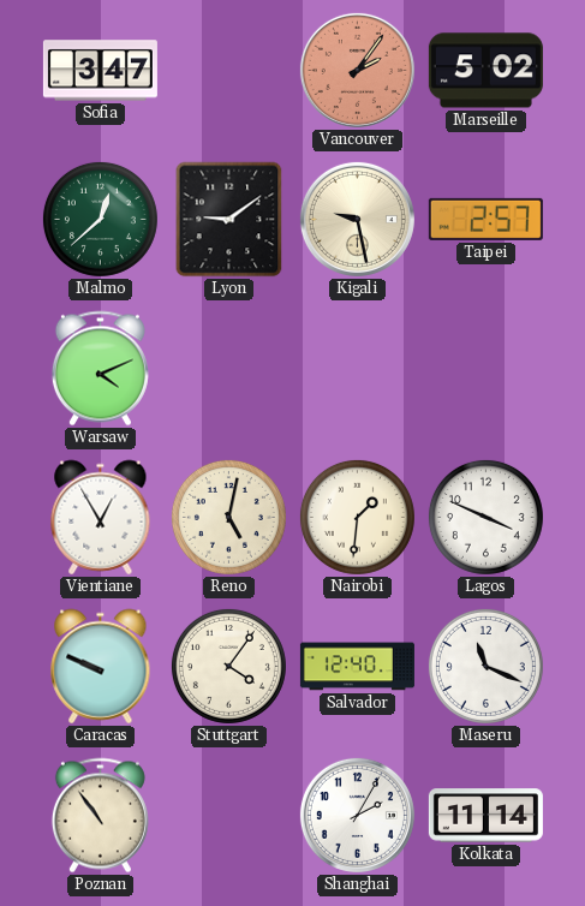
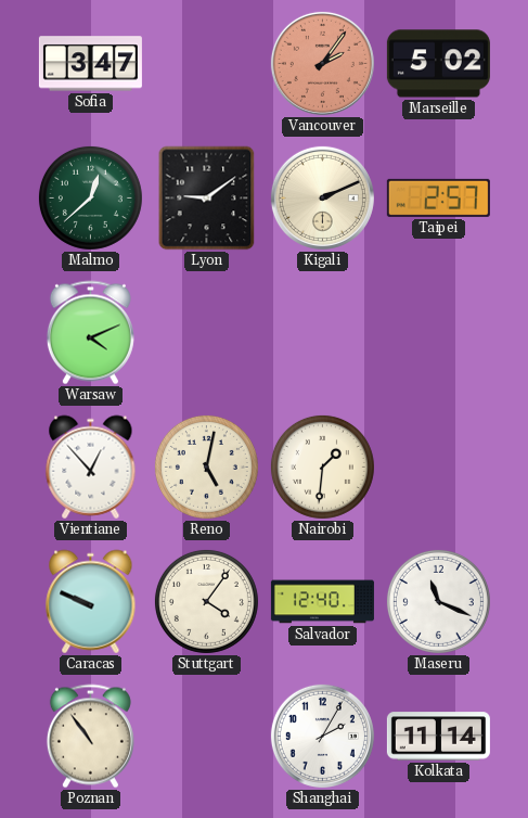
Kigali: 9:28 -> 2:11 (322, 197)
Vientiane: 12:55 -> 12:53 (91, 468)
Lagos: 3:49 -> none (485, 517)
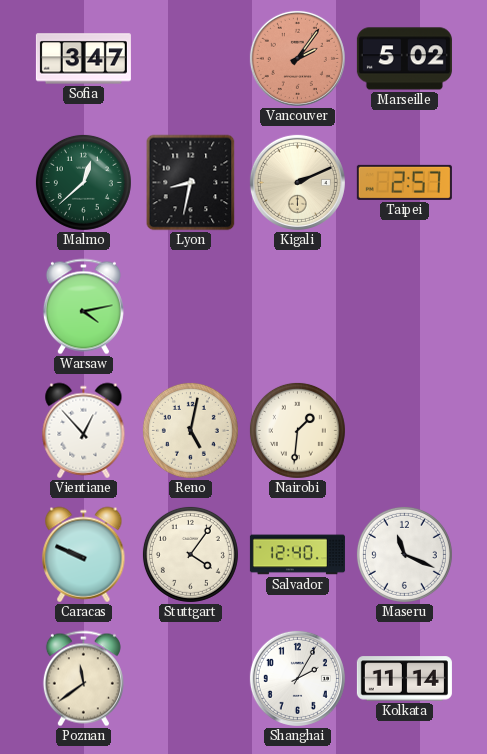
Lyon: 9:09 -> 8:32 (191, 183)
Warsaw: 4:11 -> 4:13 (83, 307)
Poznan: 10:54 -> 11:39 (83, 679)
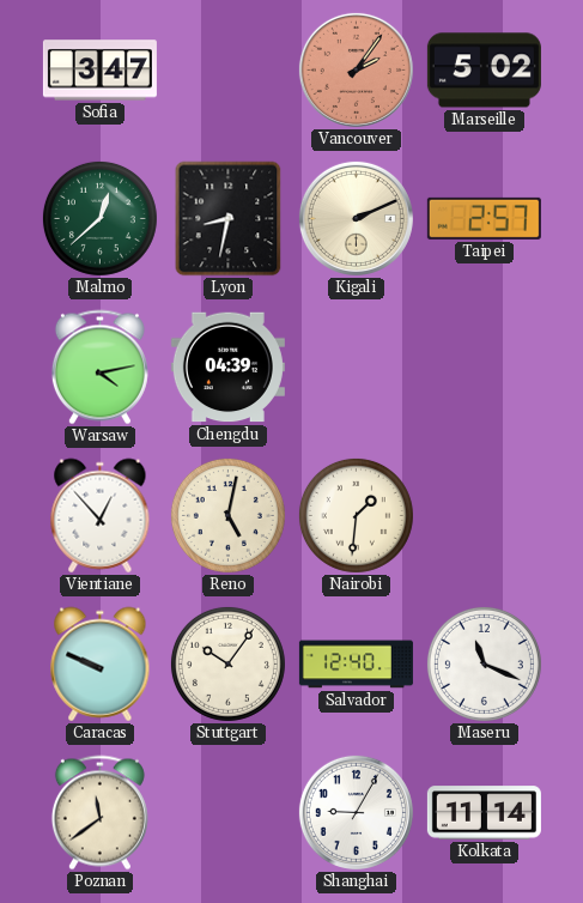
Chengdu: none -> 04:39 (227, 368)
Stuttgart: 4:06 -> 10:06 (227, 663)
Shanghai: 2:05 -> 9:05 (356, 812)
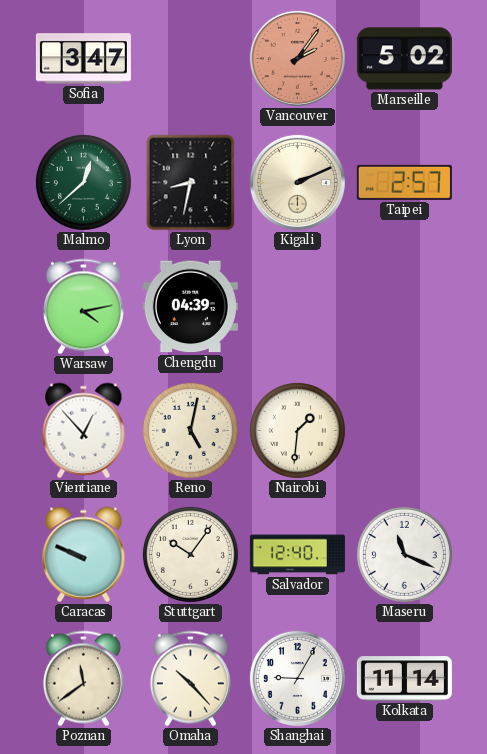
Omaha: none -> 10:23 (190, 679)
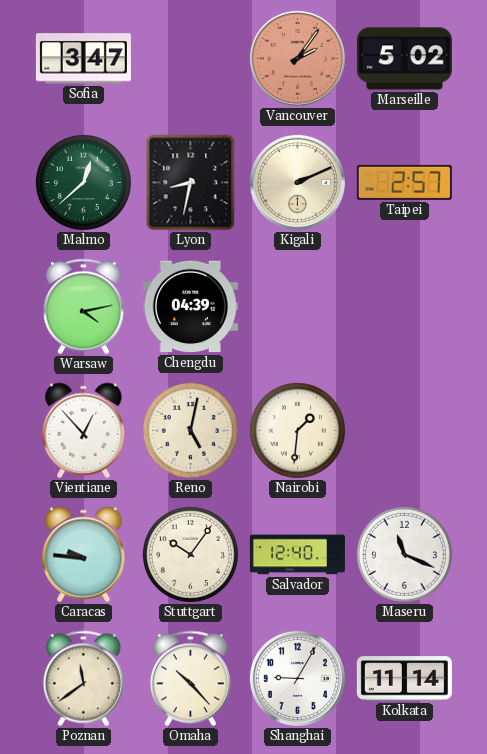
Caracas: 9:49 -> 9:46 (84, 555)
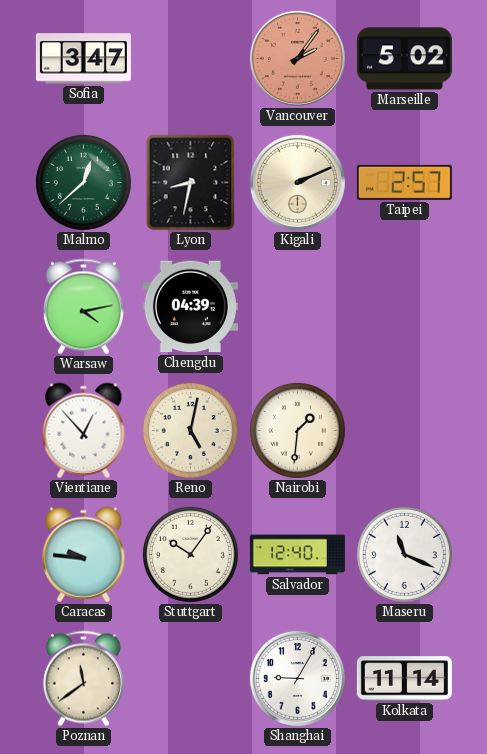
Omaha: 10:23 -> none (190, 679)
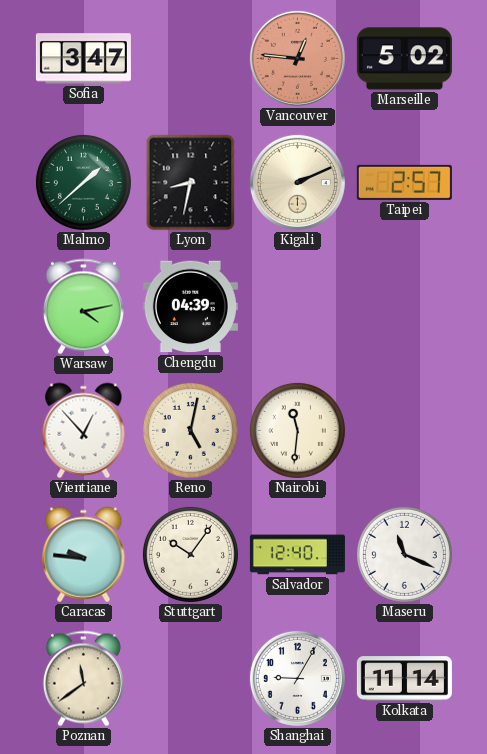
Vancouver: 2:06 -> 12:46 (297, 58)
Malmo: 12:38 -> 1:38 (83, 182)
Nairobi: 1:31 -> 11:31 (297, 430)
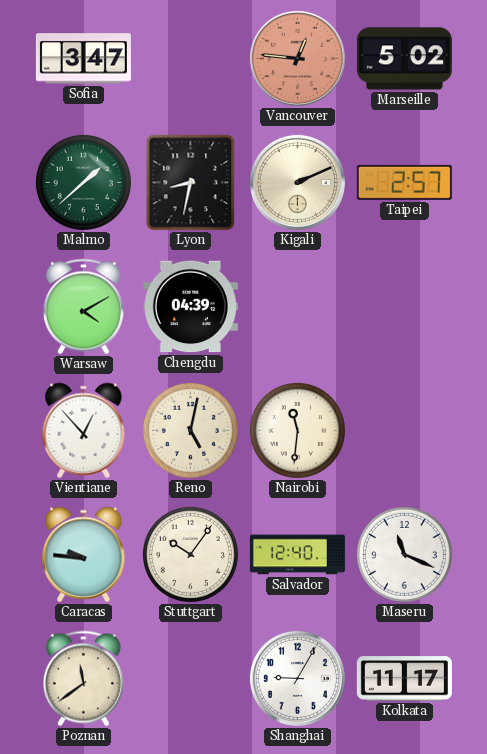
Warsaw: 4:13 -> 4:10 (83, 307)
Kolkata: 11:14 -> 11:17 (404, 679)
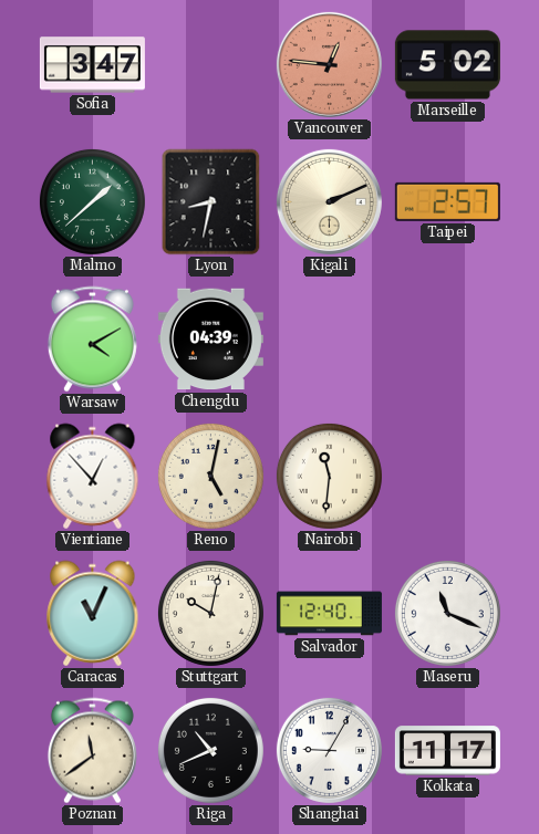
Caracas: 9:46 -> 11:04 (93, 614)
Stuttgart: 10:06 -> 10:02 (210, 613)
Riga: none -> 10:41 (210, 750)
